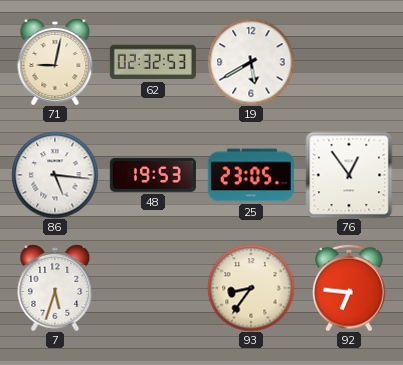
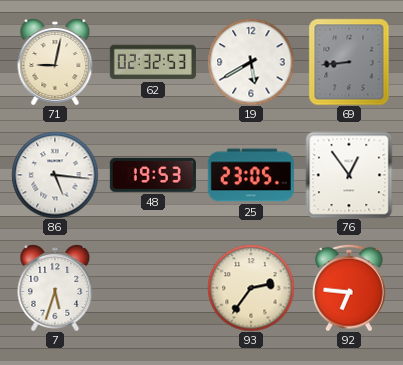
69: none -> 8:44 (349, 62)
93: 8:36 -> 2:36 (251, 288)
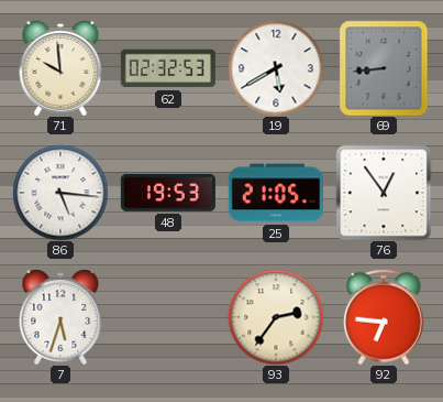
71: 9:02 -> 9:59 (60, 68)
25: 23:05 -> 21:05 (276, 193)
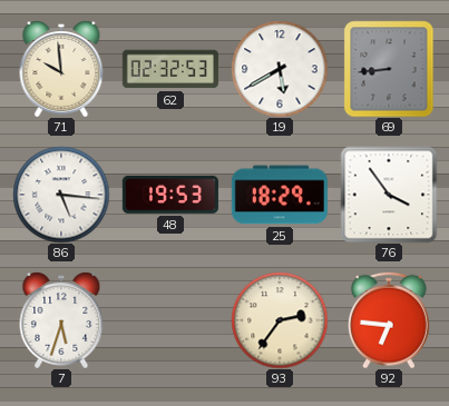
25: 21:05 -> 18:29 (280, 195)
76: 12:54 -> 3:54 (389, 195)
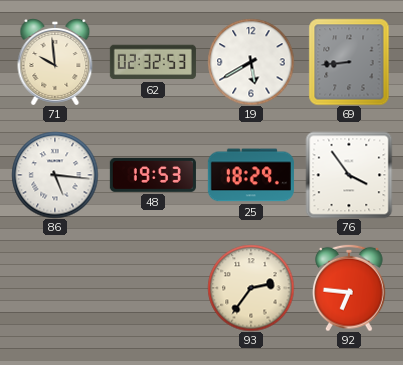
7: 5:33 -> none (61, 320)
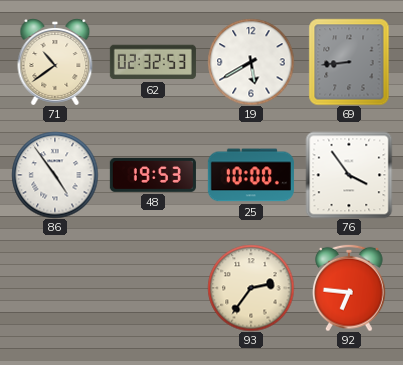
71: 9:59 -> 10:39 (55, 62)
86: 5:16 -> 4:54 (55, 175)
25: 18:29 -> 10:00 (251, 175)
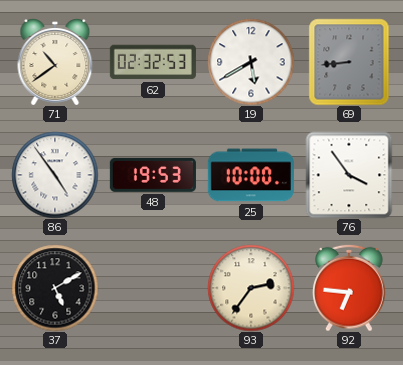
37: none -> 5:10 (55, 288)
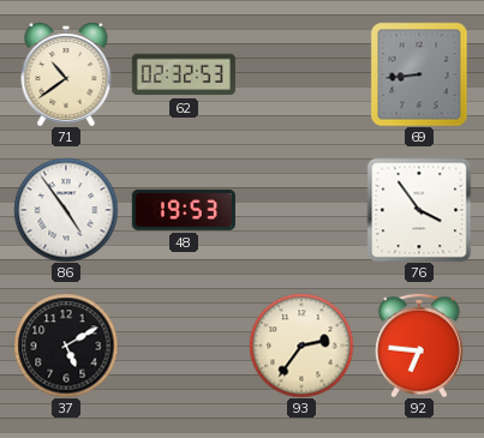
19: 5:40 -> none (251, 62)
25: 10:00 -> none (251, 175)
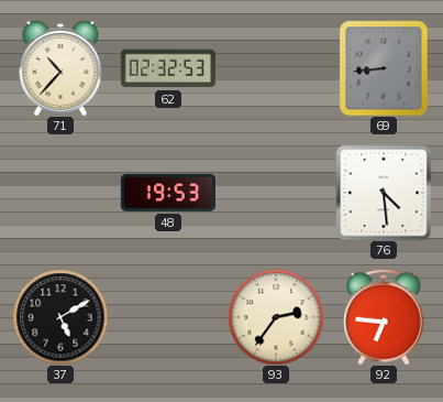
71: 10:39 -> 10:37 (60, 68)
86: 4:54 -> none (66, 210)
76: 3:54 -> 4:29 (384, 193)
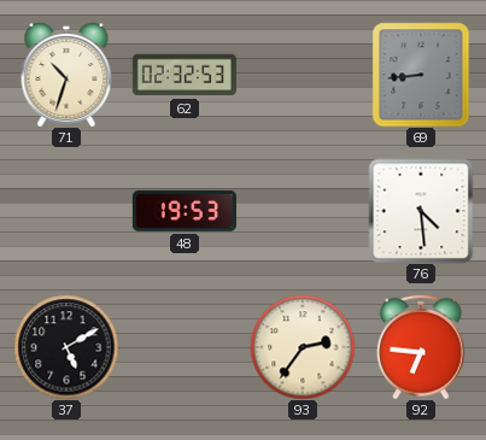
71: 10:37 -> 10:33 (66, 75)
